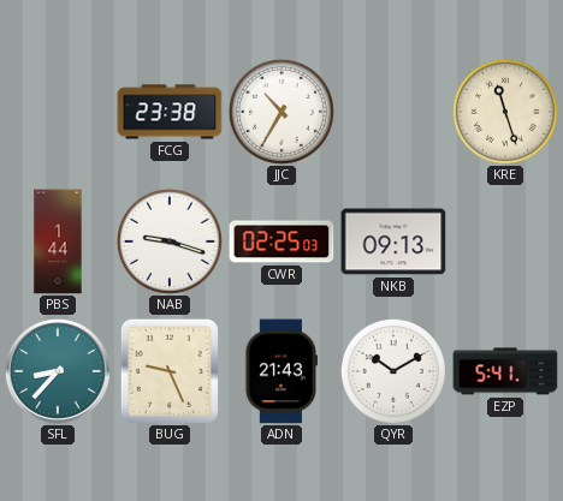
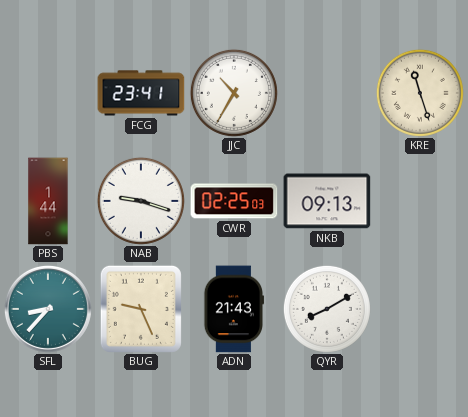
FCG: 23:38 -> 23:41 (141, 93)
QYR: 10:10 -> 8:10 (327, 309)
EZP: 5:41 -> none (505, 371)
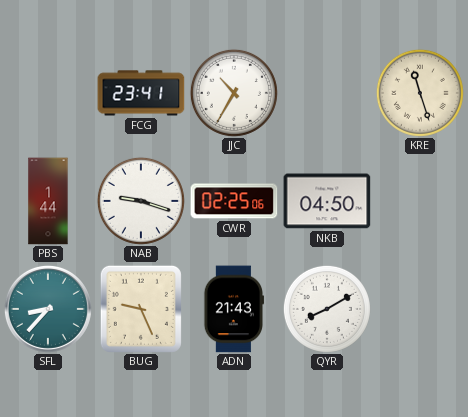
CWR: 02:25:03 -> 02:25:06 (234, 201)
NKB: 09:13 -> 04:50 (327, 201)
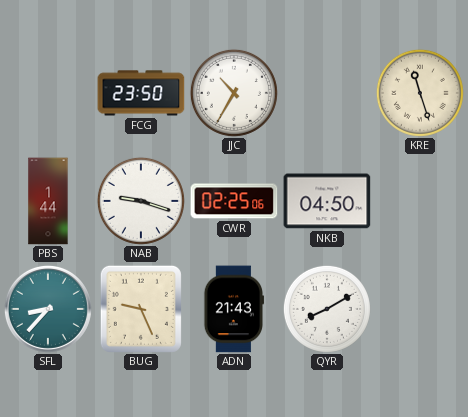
FCG: 23:41 -> 23:50 (141, 93)
